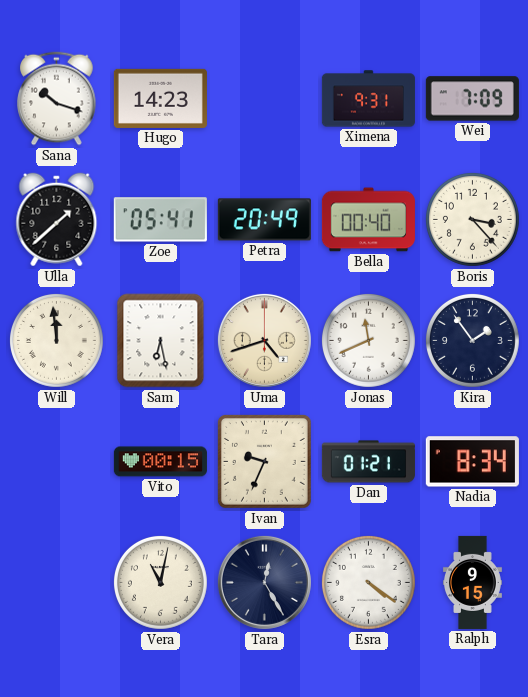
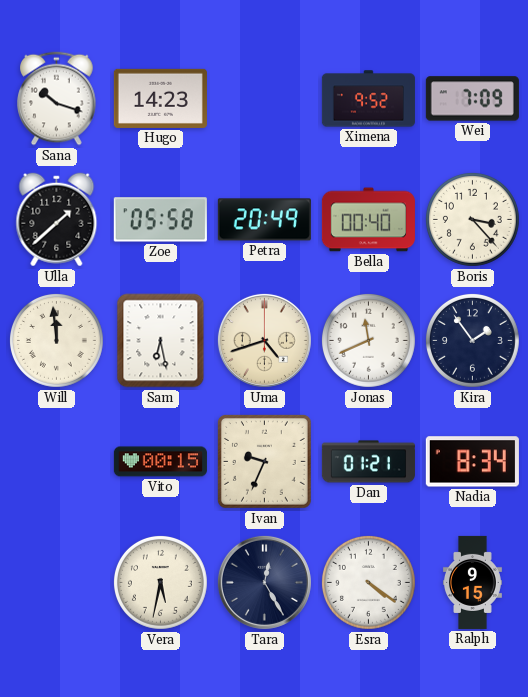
Ximena: 9:31 -> 9:52 (368, 99)
Zoe: 05:41 -> 05:58 (160, 220)
Vera: 11:02 -> 5:32 (160, 582)
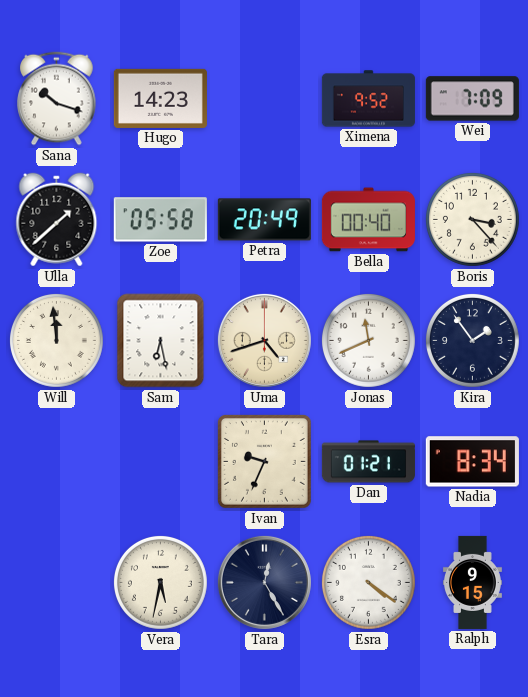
Vito: 00:15 -> none (160, 462)
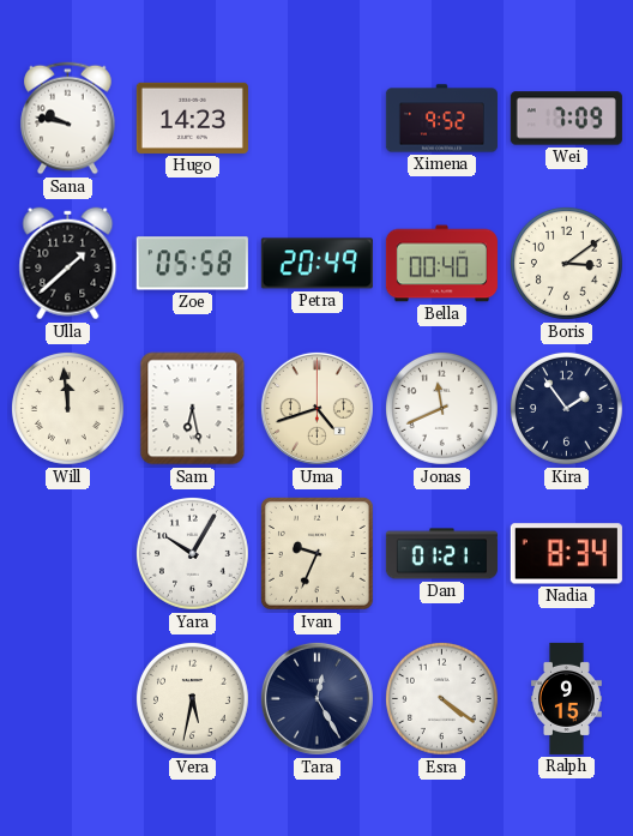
Sana: 10:18 -> 9:47 (68, 119)
Boris: 3:23 -> 3:09 (566, 263)
Yara: none -> 10:05 (192, 553)
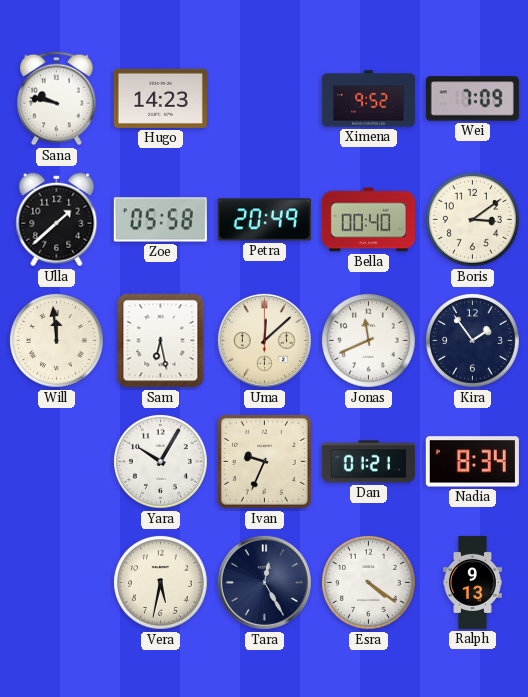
Uma: 4:42 -> 12:08 (264, 340)
Ralph: 9:15 -> 9:13 (472, 582)
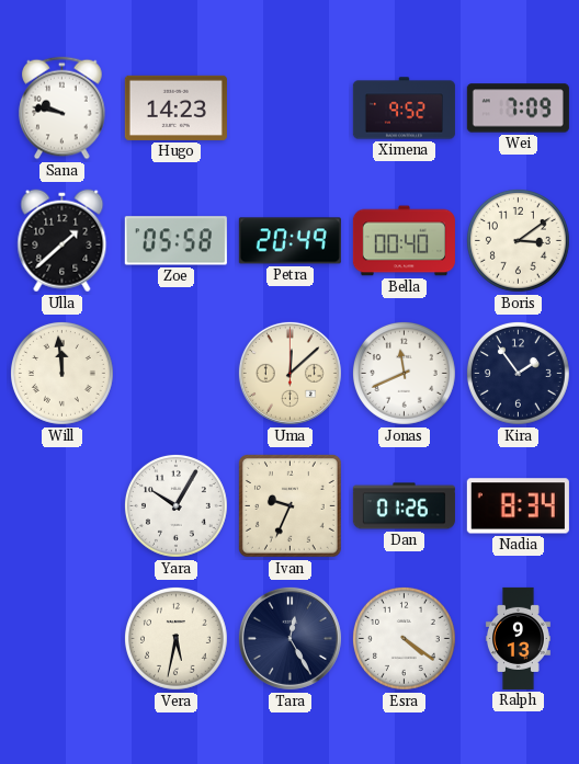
Sam: 6:28 -> none (161, 341)
Dan: 01:21 -> 01:26 (404, 506)
